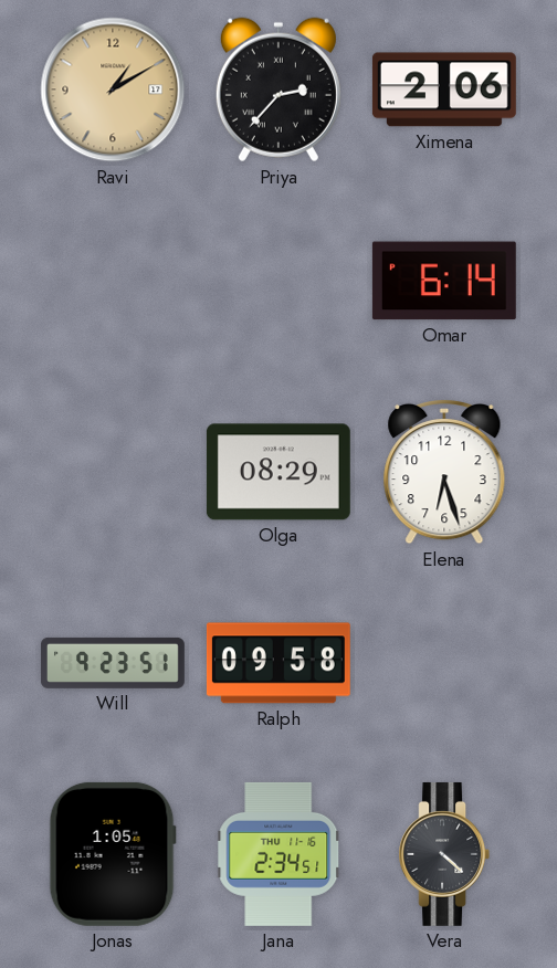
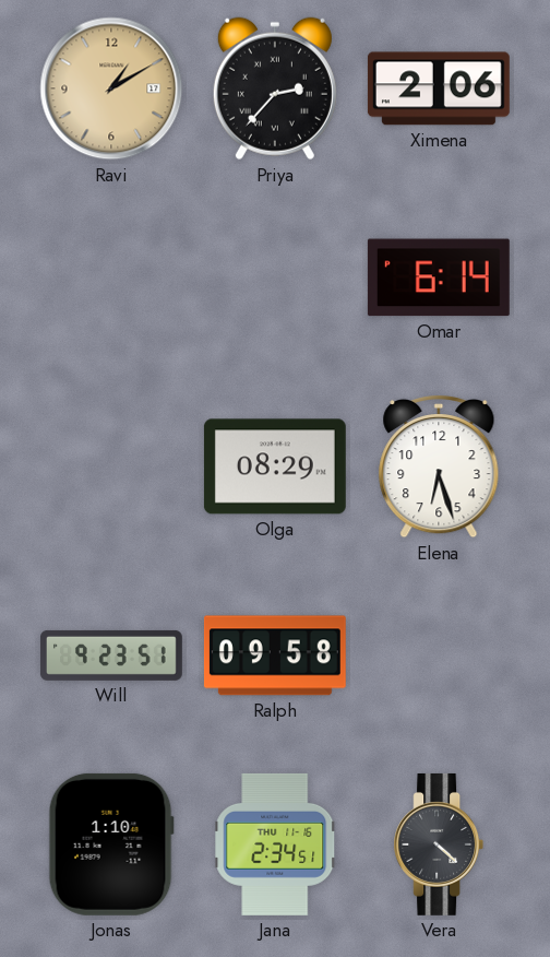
Jonas: 1:05 -> 1:10 (111, 844)
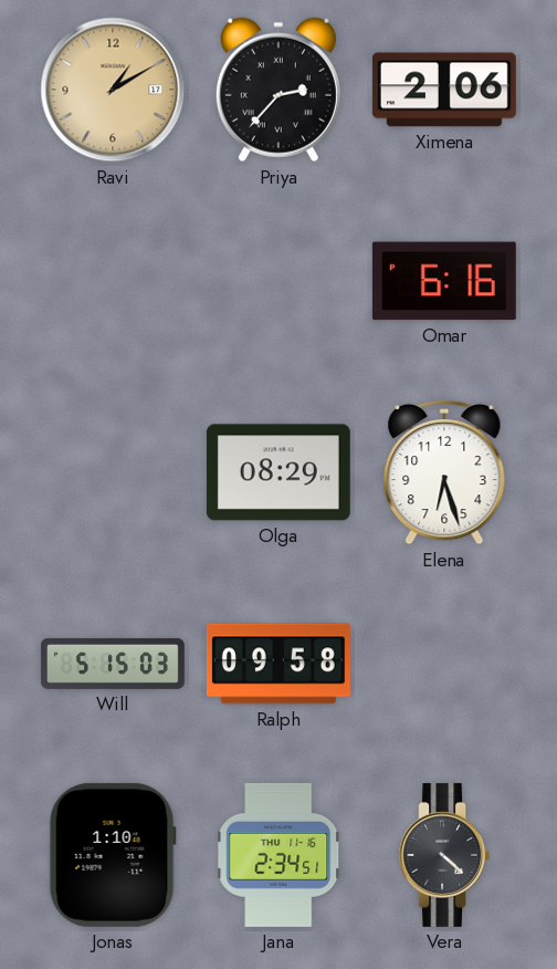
Omar: 6:14 -> 6:16 (444, 281)
Will: 9:23 -> 5:15 (114, 664)
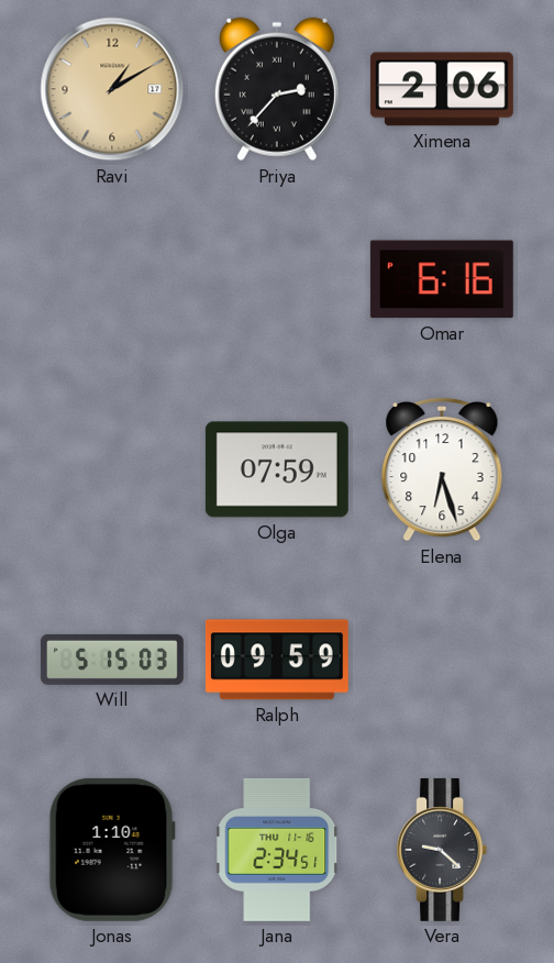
Olga: 08:29 -> 07:59 (277, 469)
Ralph: 09:58 -> 09:59 (277, 660)
Vera: 4:22 -> 9:22 (442, 850)
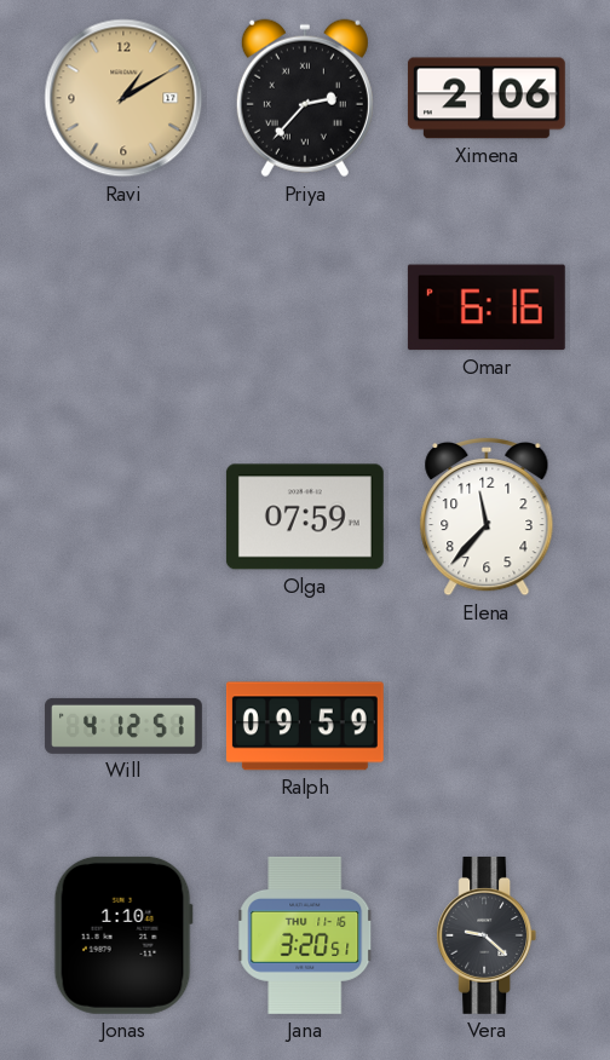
Elena: 6:27 -> 11:37 (487, 517)
Will: 5:15 -> 4:12 (125, 726)
Jana: 2:34 -> 3:20 (305, 935)
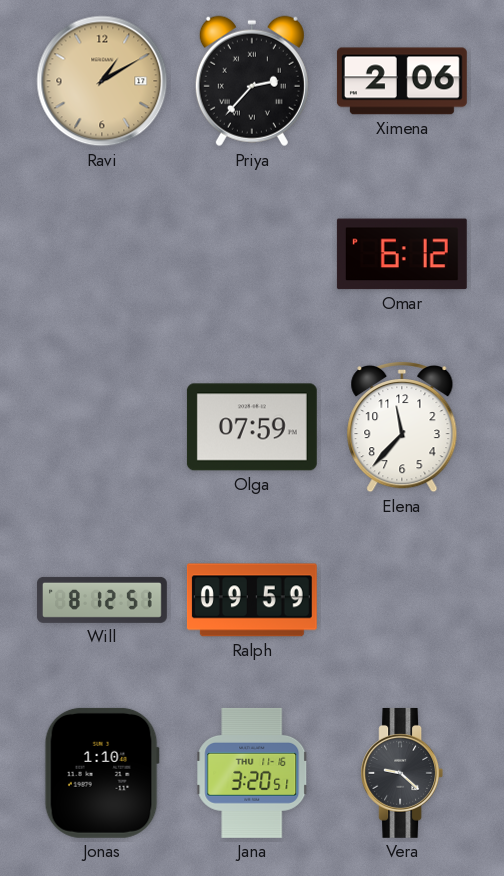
Omar: 6:16 -> 6:12 (402, 254)
Will: 4:12 -> 8:12 (103, 600)
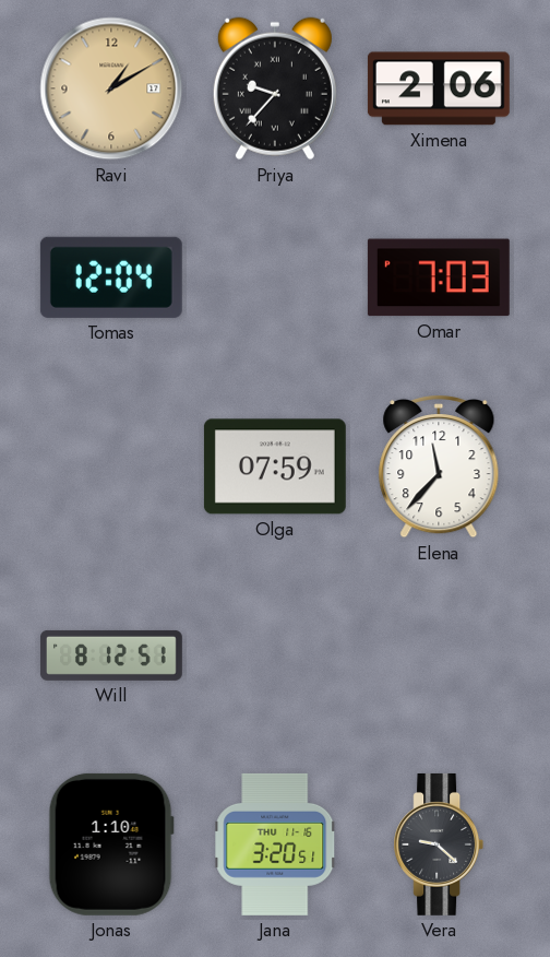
Priya: 2:37 -> 9:37 (275, 88)
Tomas: none -> 12:04 (111, 277)
Omar: 6:12 -> 7:03 (439, 277)
Ralph: 09:59 -> none (252, 600)
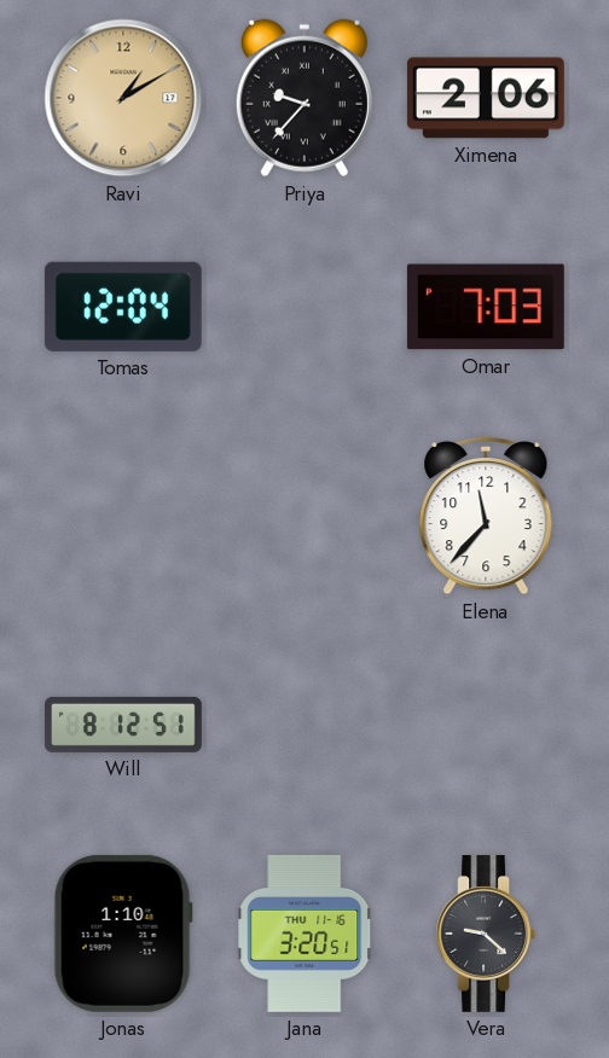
Olga: 07:59 -> none (275, 466)
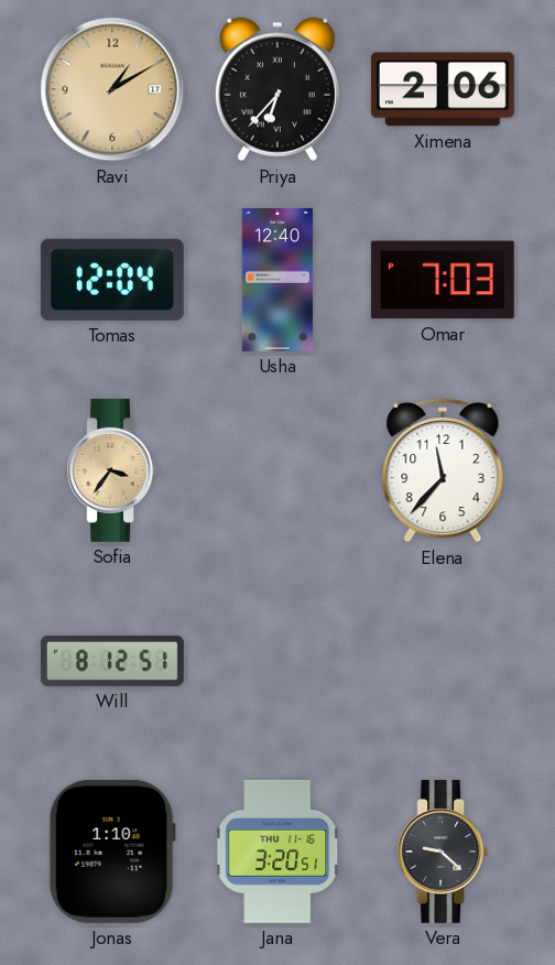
Priya: 9:37 -> 6:37 (277, 89)
Usha: none -> 12:40 (277, 280)
Sofia: none -> 3:36 (112, 470)
